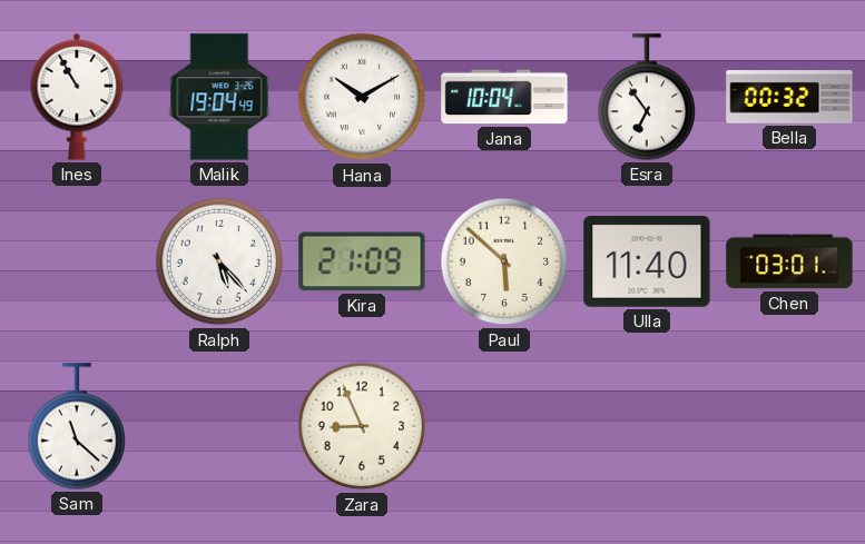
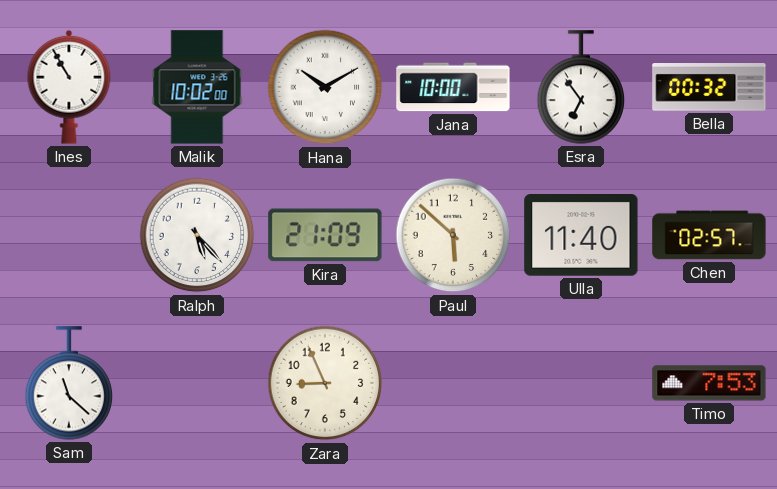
Malik: 19:04 -> 10:02 (197, 87)
Jana: 10:04 -> 10:00 (453, 87)
Chen: 03:01 -> 02:57 (709, 235)
Timo: none -> 7:53 (709, 383)
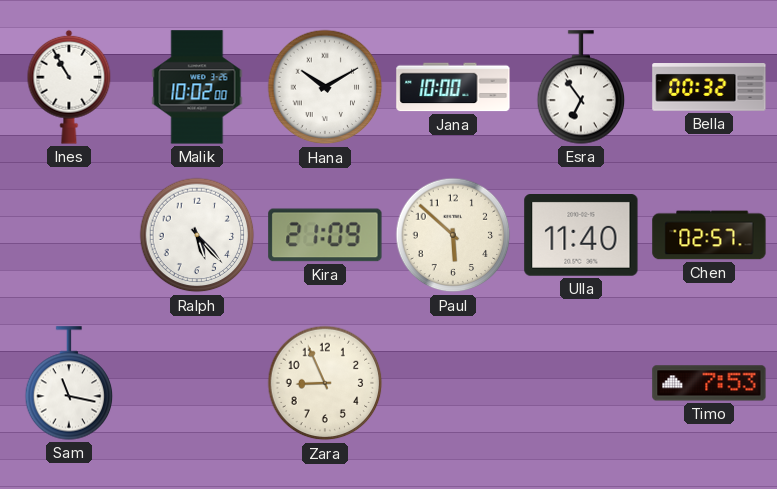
Sam: 11:22 -> 11:17 (69, 383)
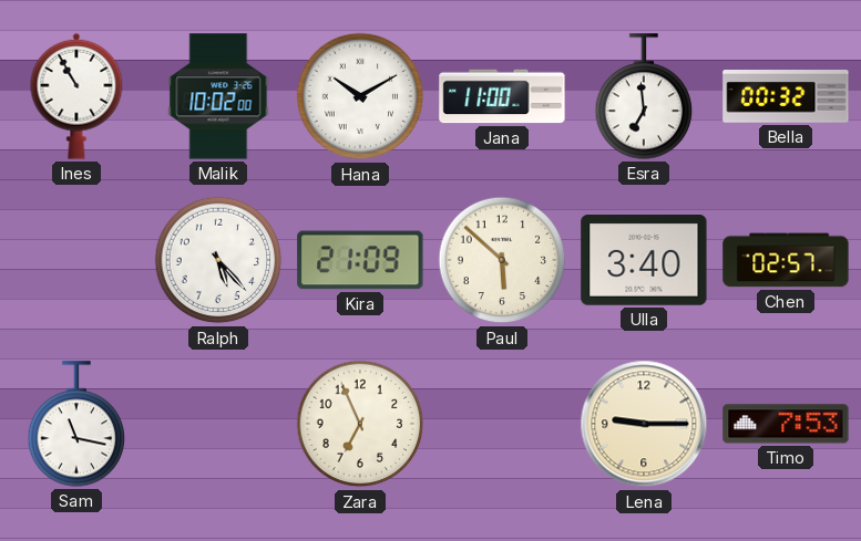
Jana: 10:00 -> 11:00 (502, 96)
Esra: 6:54 -> 6:59 (644, 96)
Ulla: 11:40 -> 3:40 (644, 261)
Zara: 8:56 -> 6:56 (360, 424)
Lena: none -> 9:15 (644, 424)
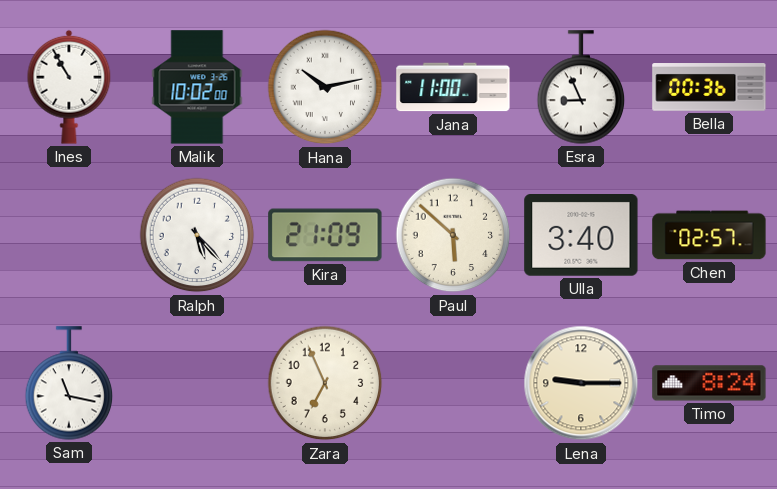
Hana: 10:10 -> 10:13 (325, 87)
Esra: 6:59 -> 8:56 (581, 87)
Bella: 00:32 -> 00:36 (709, 88)
Timo: 7:53 -> 8:24 (709, 383)
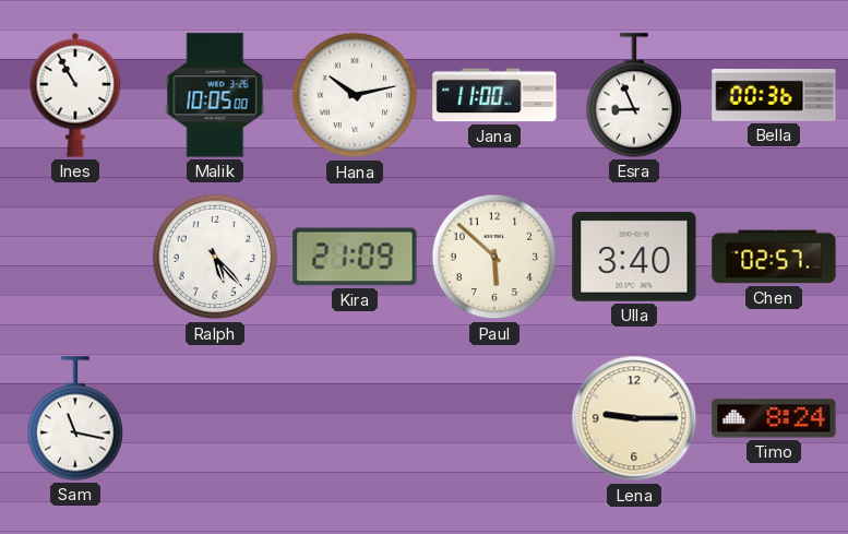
Malik: 10:02 -> 10:05 (215, 95)
Zara: 6:56 -> none (325, 383)
